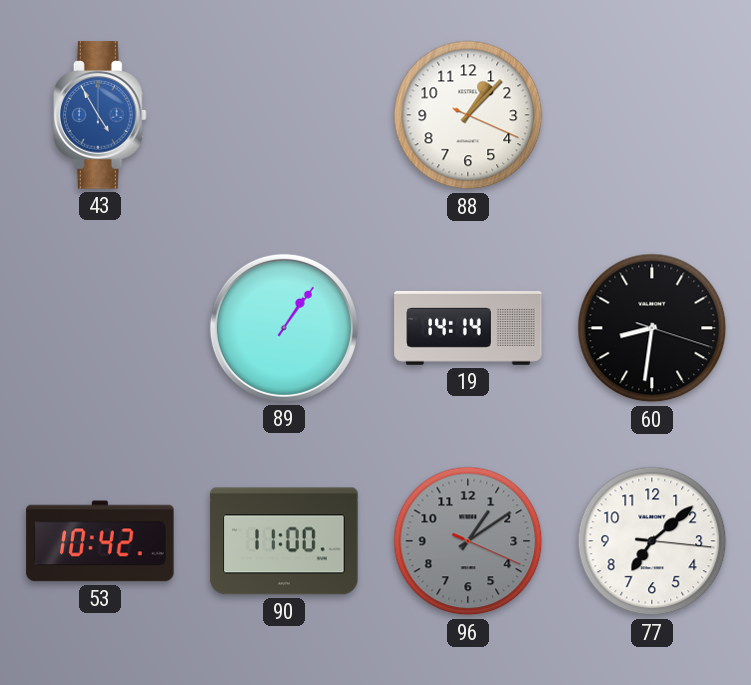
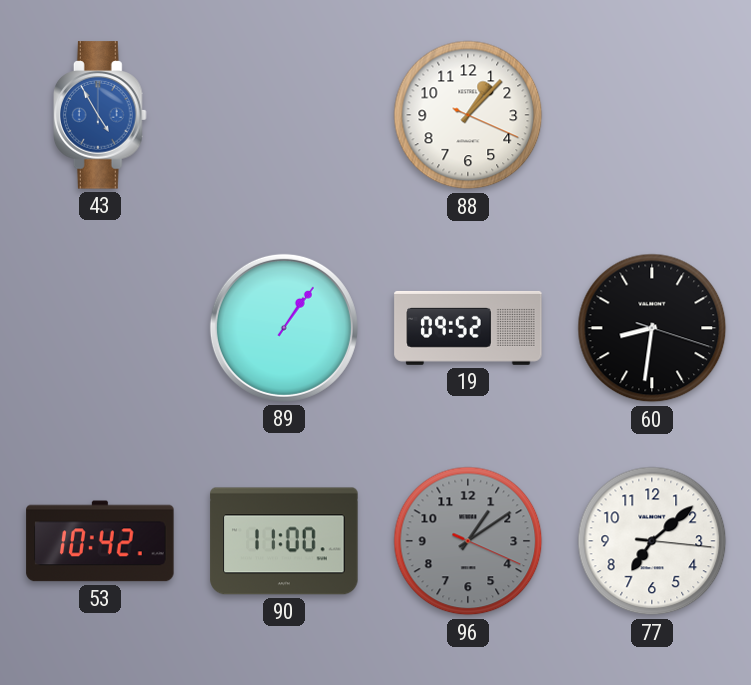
19: 14:14 -> 09:52 (468, 328)
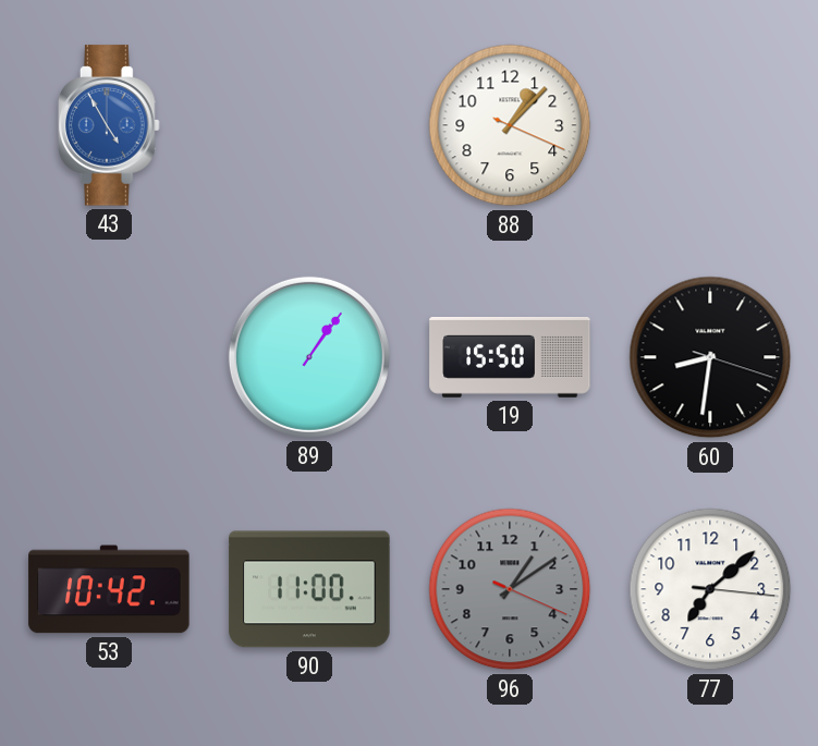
19: 09:52 -> 15:50 (510, 357)
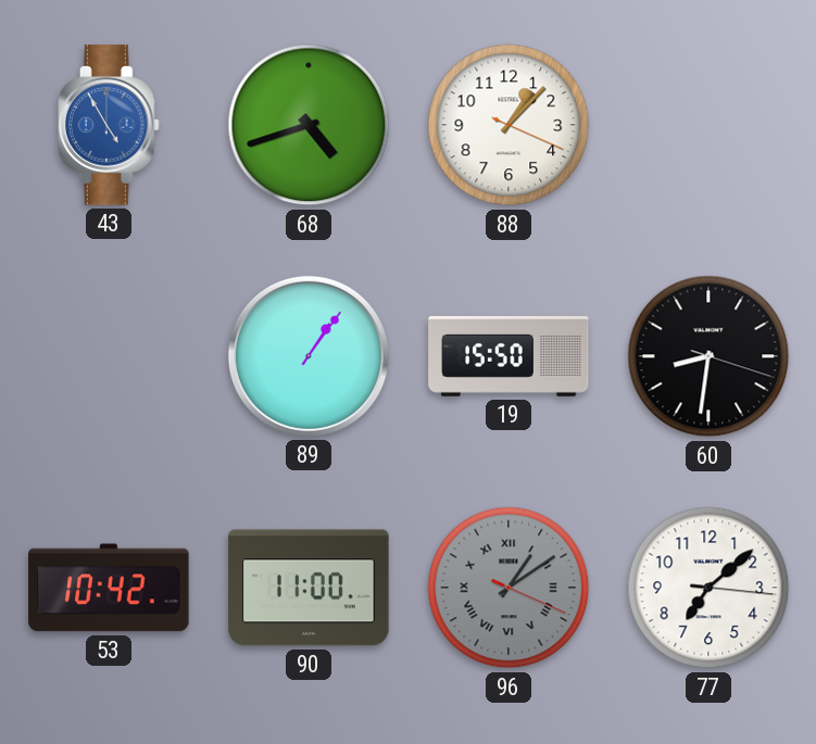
68: none -> 4:42 (309, 125)
96 numerals: Arabic -> Roman (509, 588)
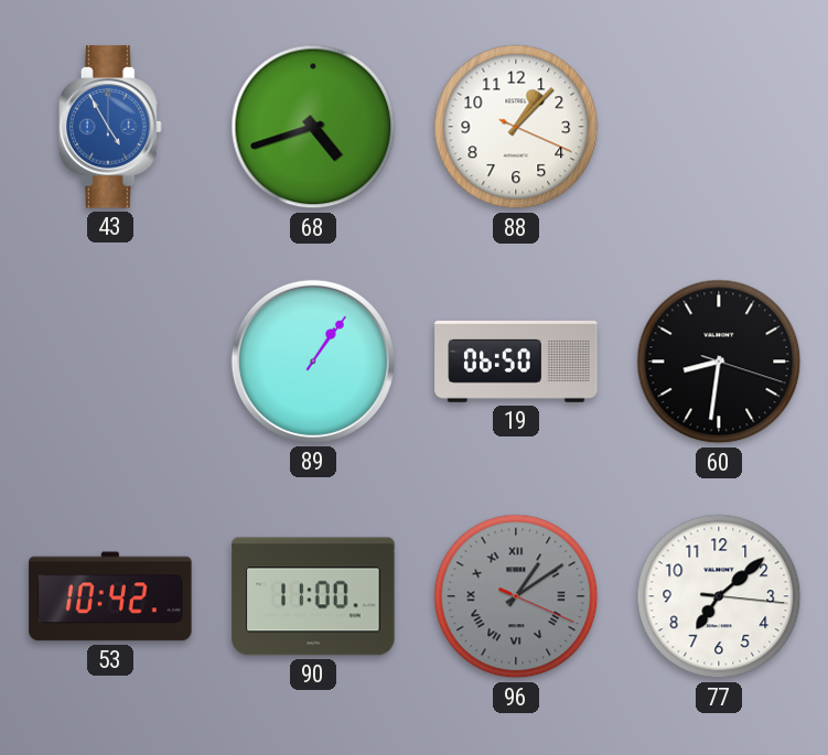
19: 15:50 -> 06:50 (516, 362)
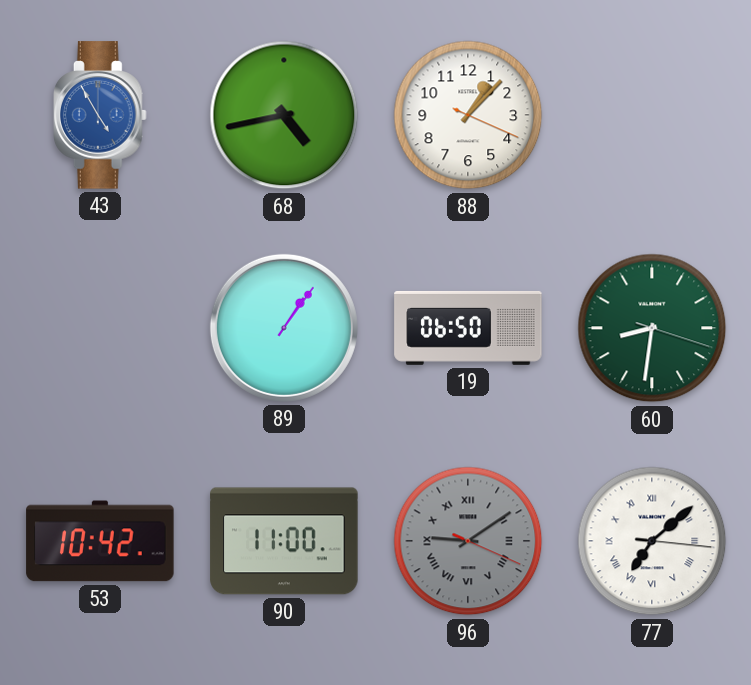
68: 4:42 -> 4:43 (284, 115)
60 dial: black -> green (652, 328)
96: 1:09 -> 9:09 (468, 541)
77 numerals: Arabic -> Roman (652, 541)
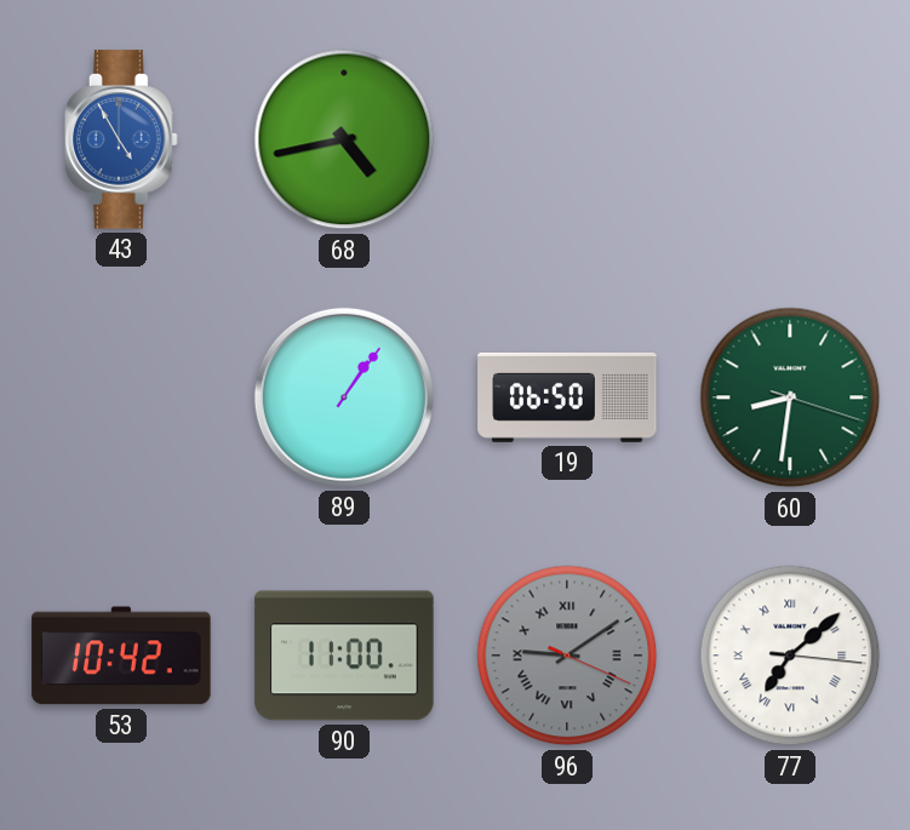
88: 1:07 -> none (468, 115)
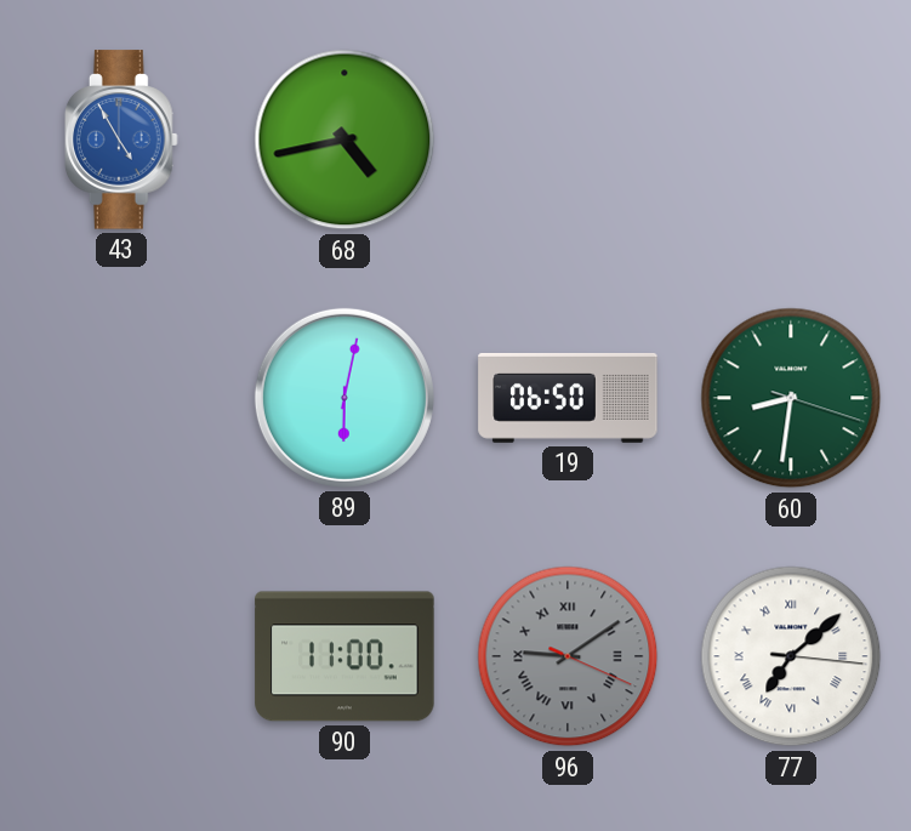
89: 1:06 -> 6:02 (345, 398)
53: 10:42 -> none (121, 656)
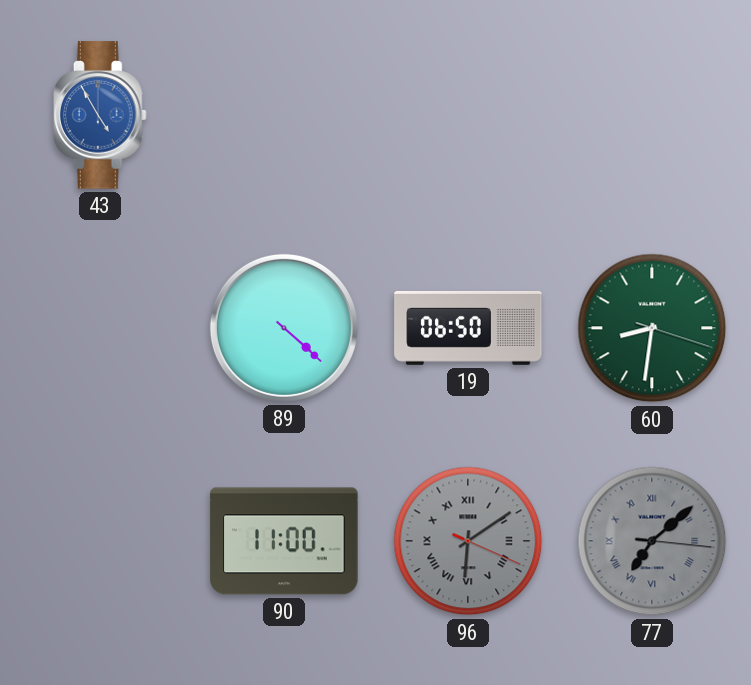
68: 4:43 -> none (345, 140)
89: 6:02 -> 4:22 (284, 328)
96: 9:09 -> 6:09 (468, 541)
77 dial: white -> grey (652, 541)
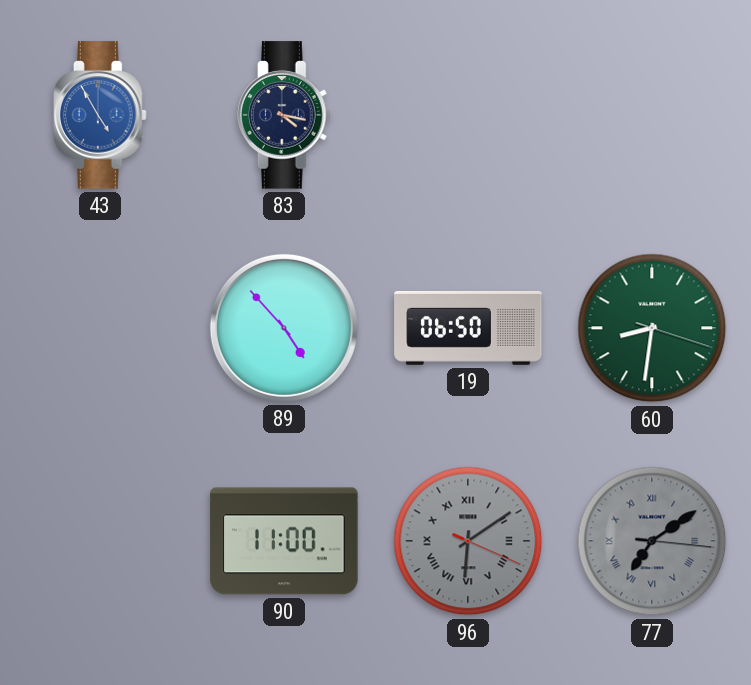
83: none -> 4:17 (285, 115)
89: 4:22 -> 4:53 (284, 328)
77: 7:08 -> 7:09 (652, 541)
